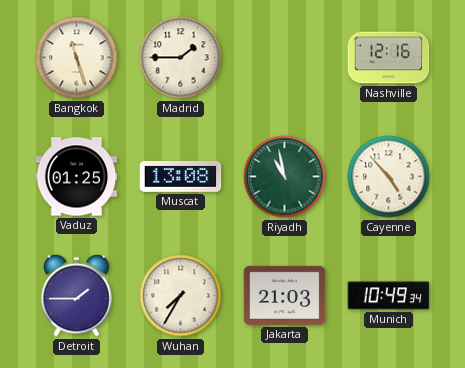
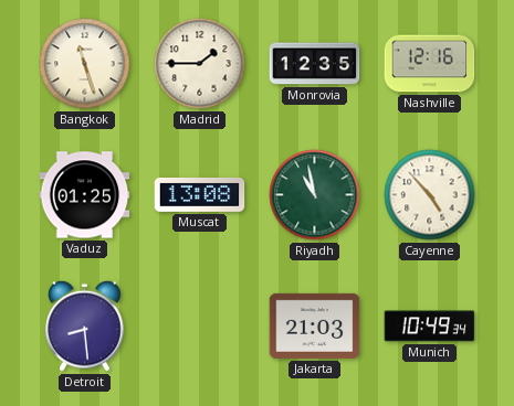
Monrovia: none -> 12:35 (315, 64)
Detroit: 1:45 -> 8:29 (85, 325)
Wuhan: 7:35 -> none (181, 296)
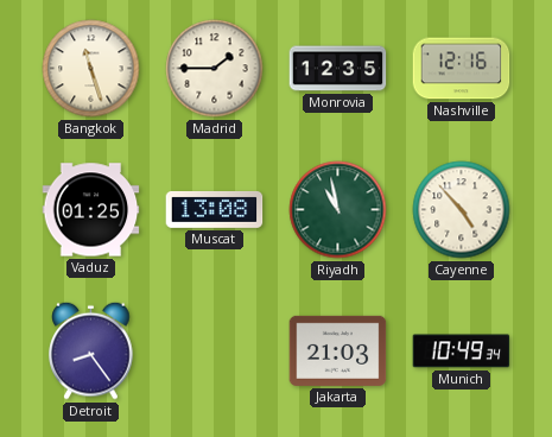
Detroit: 8:29 -> 8:24 (91, 350)
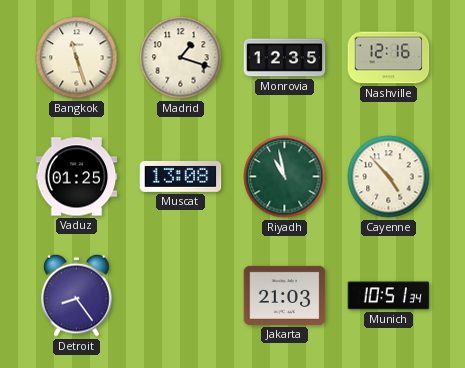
Madrid: 1:45 -> 1:18 (181, 58)
Munich: 10:49 -> 10:51 (389, 296)
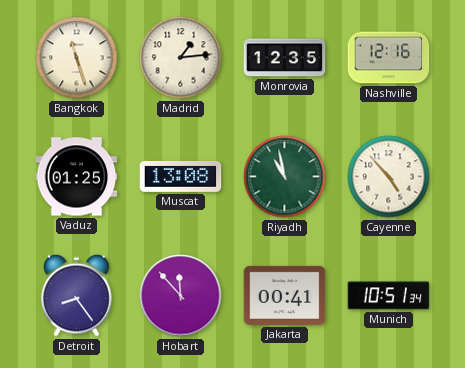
Madrid: 1:18 -> 1:14 (181, 58)
Hobart: none -> 11:53 (181, 296)
Jakarta: 21:03 -> 00:41 (285, 295)
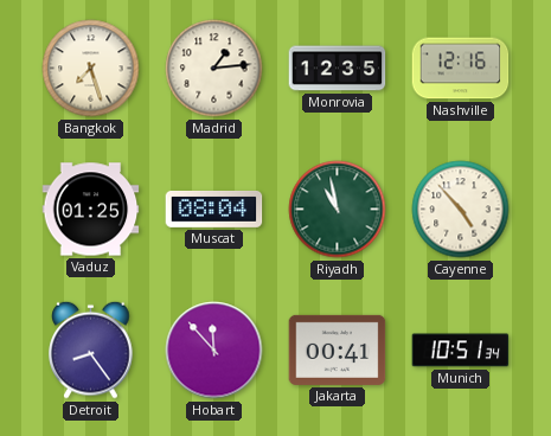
Bangkok: 11:27 -> 7:27 (91, 69)
Muscat: 13:08 -> 08:04 (214, 209)
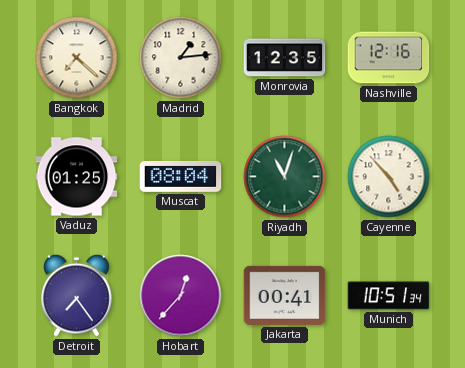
Bangkok: 7:27 -> 7:22 (77, 58)
Riyadh: 10:58 -> 11:03 (285, 177)
Detroit: 8:24 -> 7:24 (77, 295)
Hobart: 11:53 -> 12:37 (181, 296)
